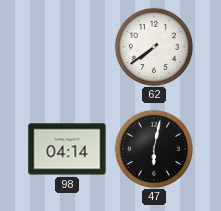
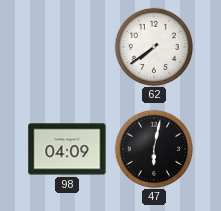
98: 04:14 -> 04:09 (67, 149)
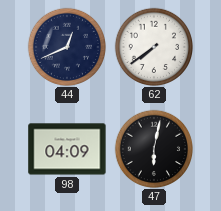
44: none -> 12:41 (67, 47)
